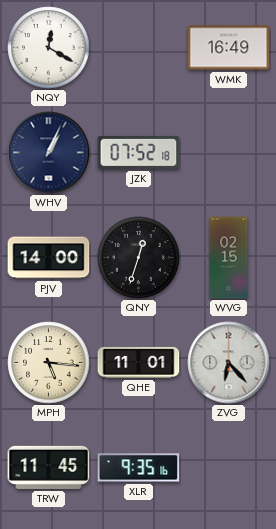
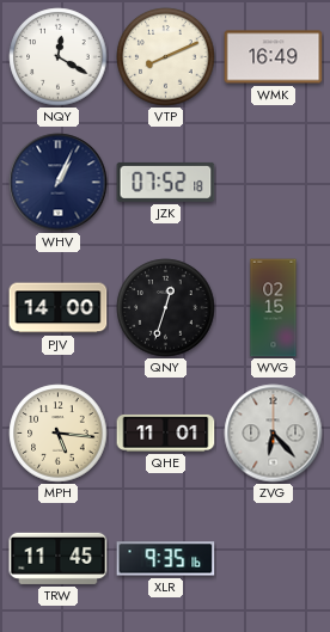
VTP: none -> 8:11 (166, 57)
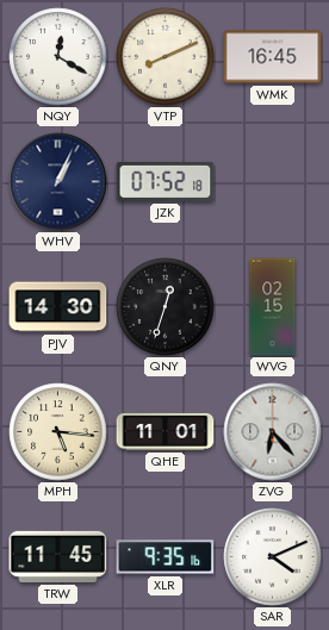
WMK: 16:49 -> 16:45 (273, 57)
PJV: 14:00 -> 14:30 (58, 307)
SAR: none -> 4:11 (273, 557)
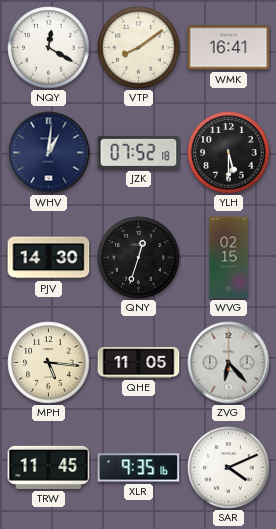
VTP: 8:11 -> 8:09 (139, 48)
WMK: 16:45 -> 16:41 (229, 48)
WHV: 1:04 -> 1:01 (49, 153)
YLH: none -> 5:30 (229, 153)
QHE: 11:01 -> 11:05 (139, 362)
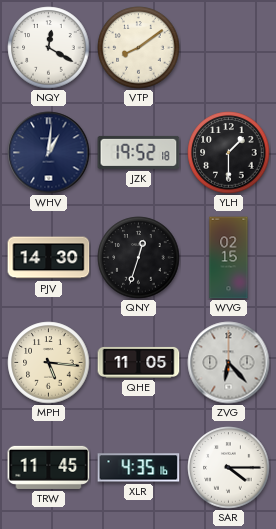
WMK: 16:41 -> none (229, 48)
JZK: 07:52 -> 19:52 (139, 152)
YLH: 5:30 -> 1:30 (229, 153)
XLR: 9:35 -> 4:35 (139, 468)
SAR: 4:11 -> 4:15 (229, 468)
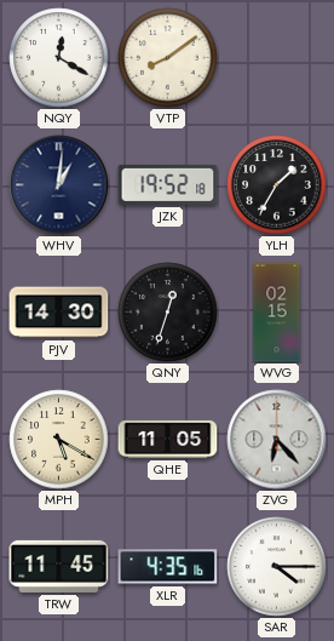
YLH: 1:30 -> 1:35 (277, 185)
MPH: 5:16 -> 5:20 (59, 440)
